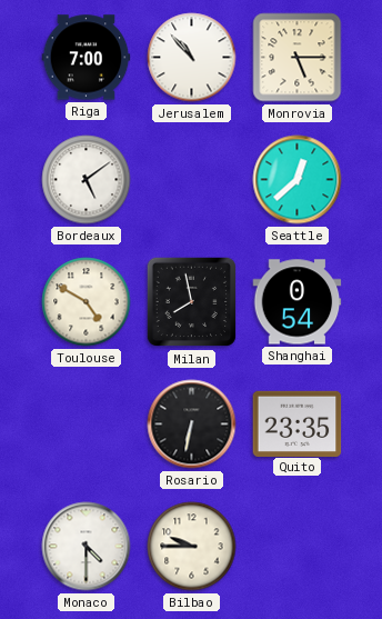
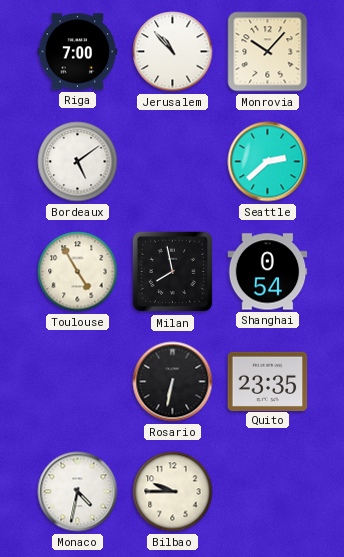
Monrovia: 5:15 -> 10:07 (268, 52)
Seattle: 12:38 -> 2:38 (268, 162)
Toulouse: 4:50 -> 4:55 (78, 272)
Monaco: 4:30 -> 4:32 (78, 492)
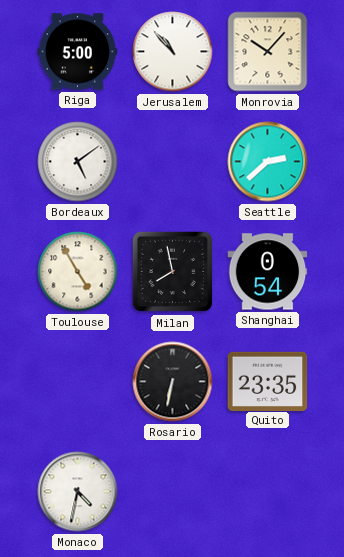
Riga: 7:00 -> 5:00 (78, 52)
Bilbao: 9:45 -> none (173, 492)
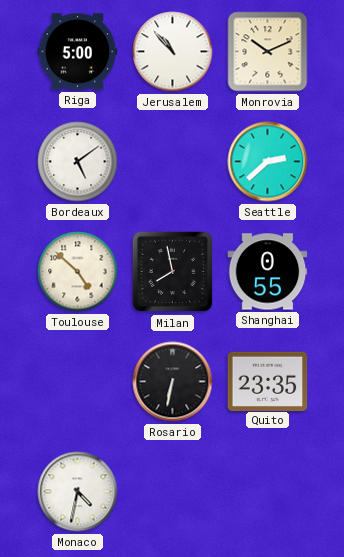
Monrovia: 10:07 -> 10:11 (268, 52)
Toulouse: 4:55 -> 4:52 (78, 272)
Shanghai: 0:54 -> 0:55 (268, 272)
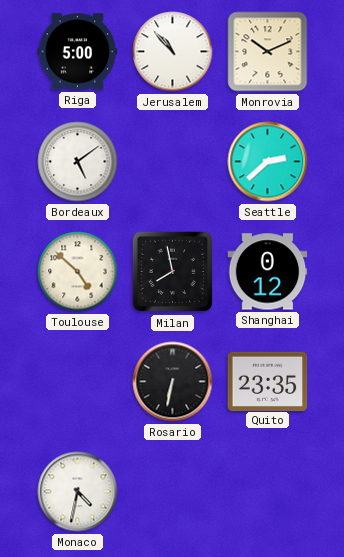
Shanghai: 0:55 -> 0:12 (268, 272)
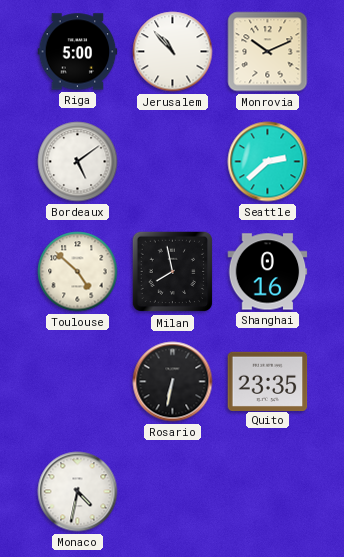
Shanghai: 0:12 -> 0:16 (268, 272)
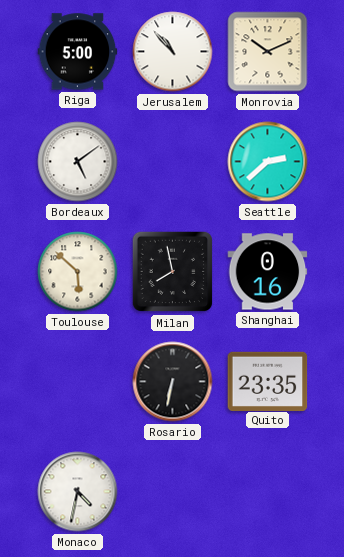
Toulouse: 4:52 -> 5:52 (78, 272)
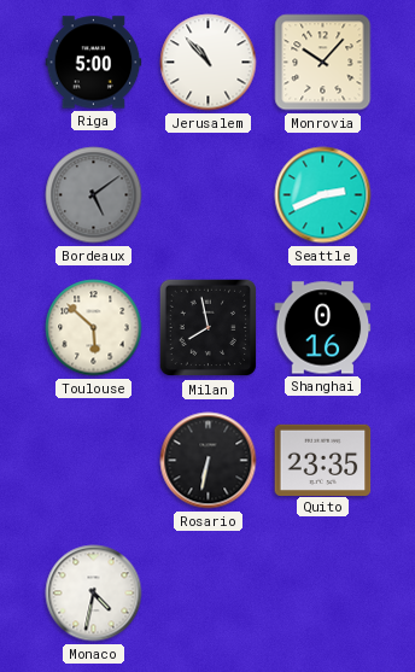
Monrovia: 10:11 -> 10:07 (323, 63)
Bordeaux dial: white -> grey (94, 195)
Seattle: 2:38 -> 2:41 (323, 195)
